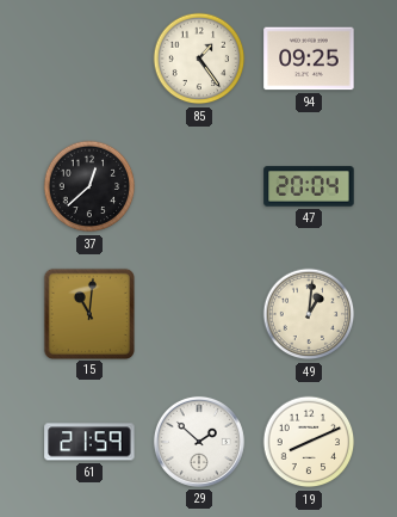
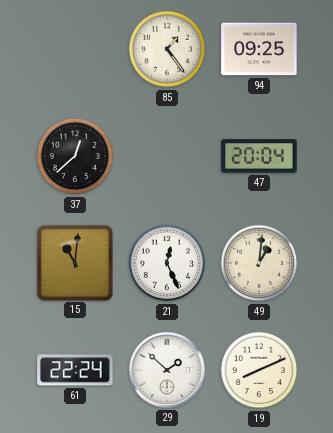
21: none -> 12:26 (167, 263)
61: 21:59 -> 22:24 (75, 370)
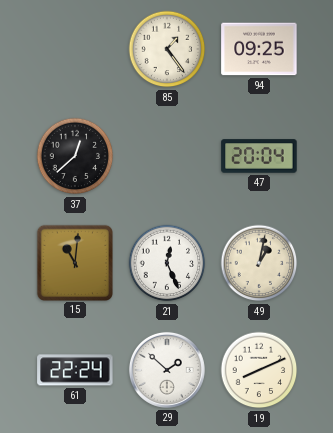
49: 1:01 -> 1:02 (259, 263)
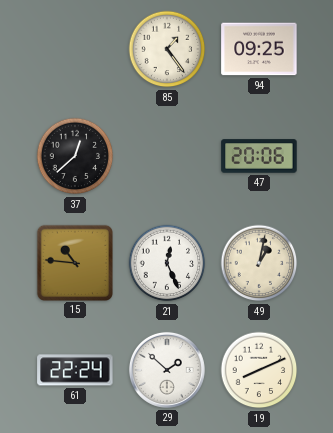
47: 20:04 -> 20:06 (259, 156)
15: 11:01 -> 10:46 (74, 262)
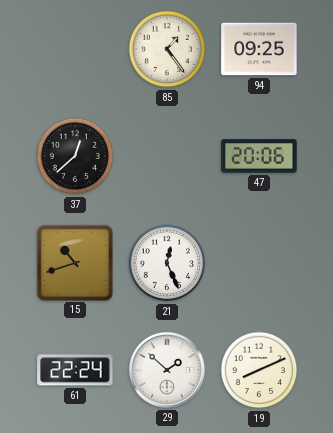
15: 10:46 -> 10:42 (74, 262)
49: 1:02 -> none (259, 263)
